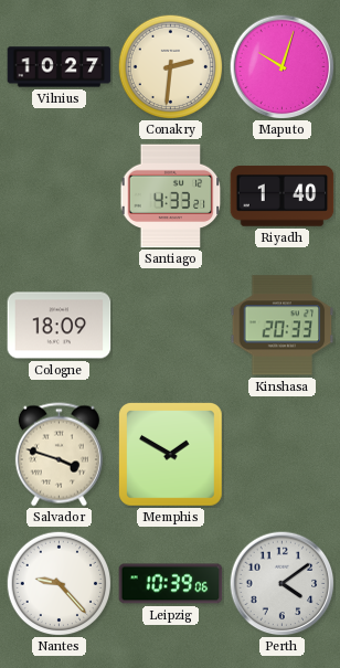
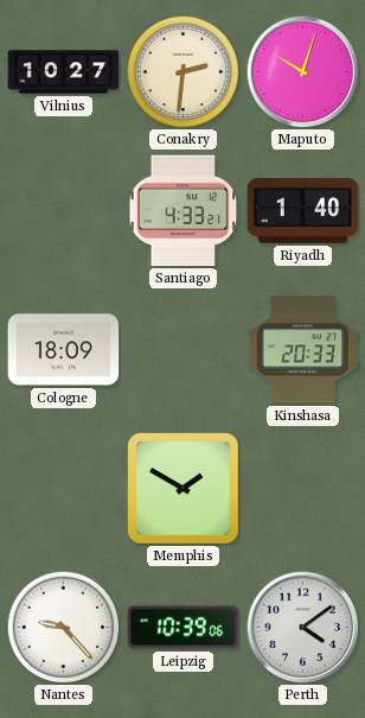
Salvador: 3:48 -> none (59, 455)
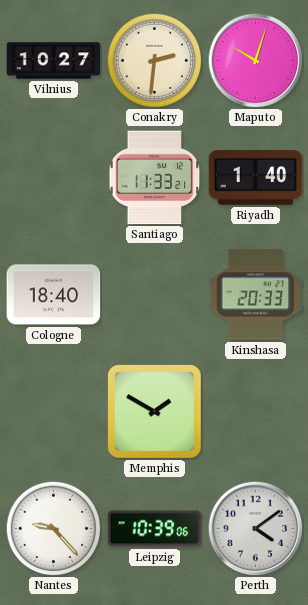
Santiago: 4:33 -> 11:33 (155, 178)
Cologne: 18:09 -> 18:40 (54, 295)
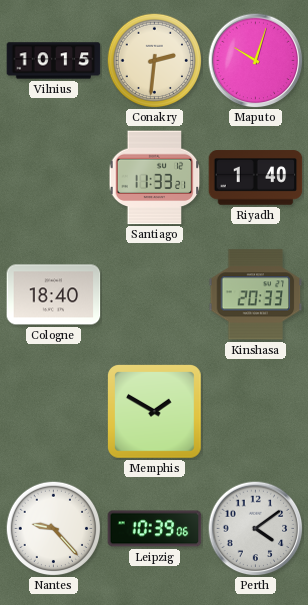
Vilnius: 10:27 -> 10:15 (54, 61)
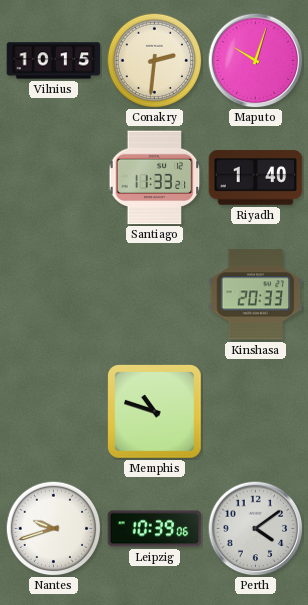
Cologne: 18:40 -> none (54, 295)
Memphis: 1:50 -> 10:48 (155, 412)
Nantes: 9:23 -> 9:42 (53, 528)
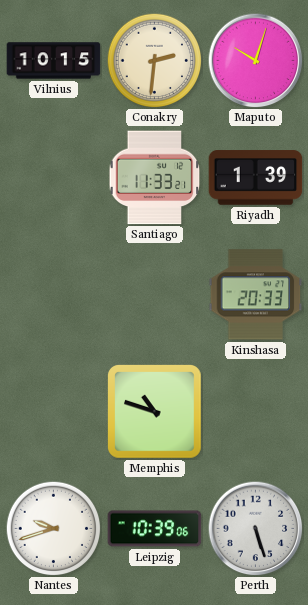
Riyadh: 1:40 -> 1:39 (256, 178)
Perth: 4:09 -> 5:27 (255, 528)
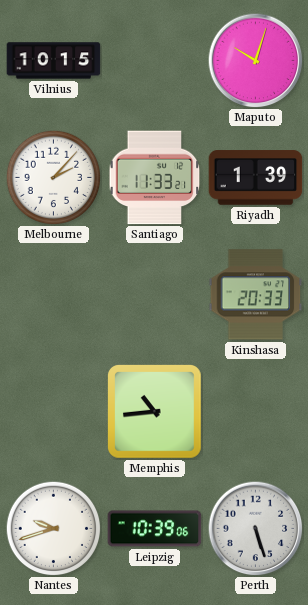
Conakry: 2:31 -> none (154, 60)
Melbourne: none -> 2:07 (53, 177)
Memphis: 10:48 -> 10:44 (155, 412)
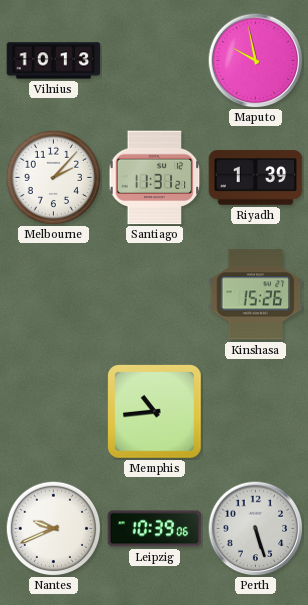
Vilnius: 10:15 -> 10:13 (54, 61)
Maputo: 10:03 -> 9:58 (255, 60)
Santiago: 11:33 -> 11:31 (155, 178)
Kinshasa: 20:33 -> 15:26 (256, 295)
Nantes: 9:42 -> 9:41 (53, 528)
